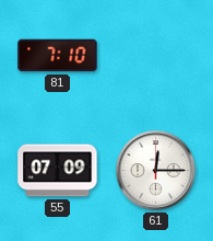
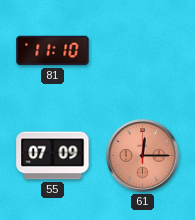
81: 7:10 -> 11:10 (53, 51)
61 dial: white -> salmon (143, 156)
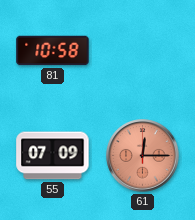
81: 11:10 -> 10:58 (53, 51)
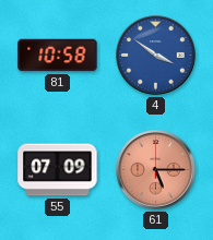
4: none -> 3:51 (156, 56)
61: 12:15 -> 5:15 (156, 170)
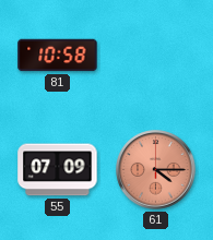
4: 3:51 -> none (156, 56)
61: 5:15 -> 4:15 (156, 170)
